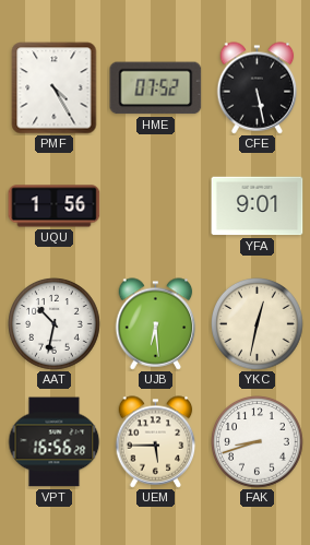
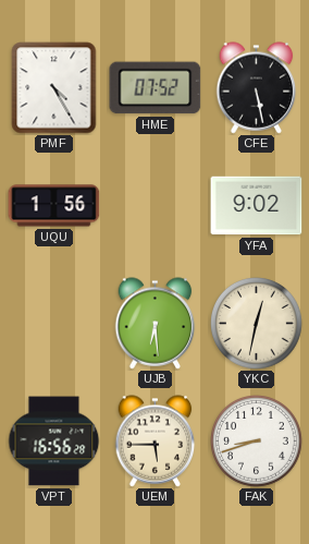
YFA: 9:01 -> 9:02 (257, 206)
AAT: 10:32 -> none (55, 324)
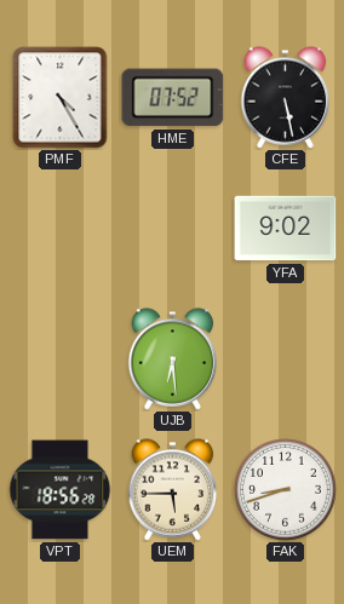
UQU: 1:56 -> none (54, 206)
YKC: 12:32 -> none (257, 324)
VPT: 16:56 -> 18:56 (61, 490)
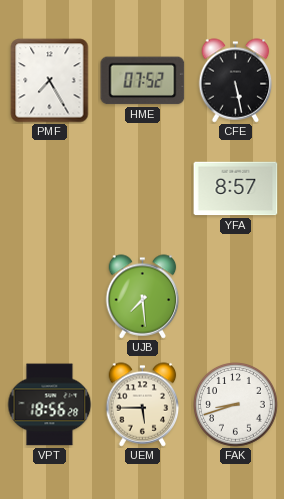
PMF: 4:25 -> 7:25 (50, 81)
YFA: 9:02 -> 8:57 (236, 189)
UJB: 6:29 -> 7:29 (143, 297)
